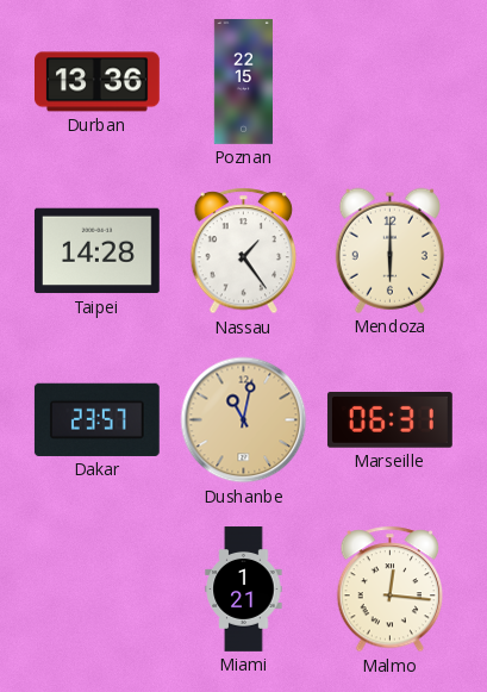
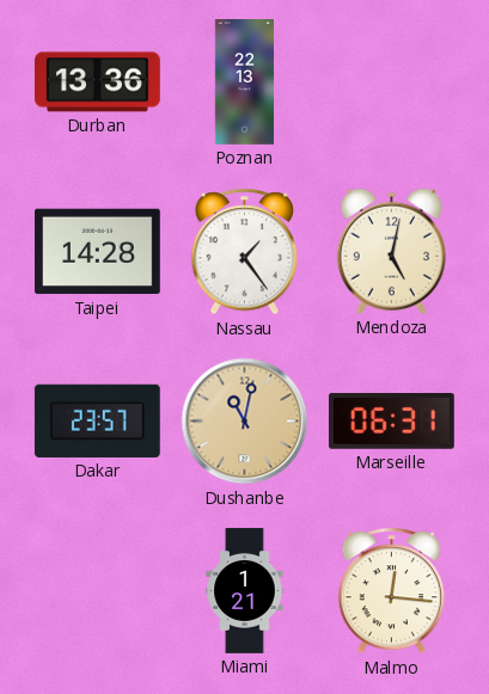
Poznan: 22:15 -> 22:13 (244, 82)
Mendoza: 6:00 -> 5:02 (391, 251)
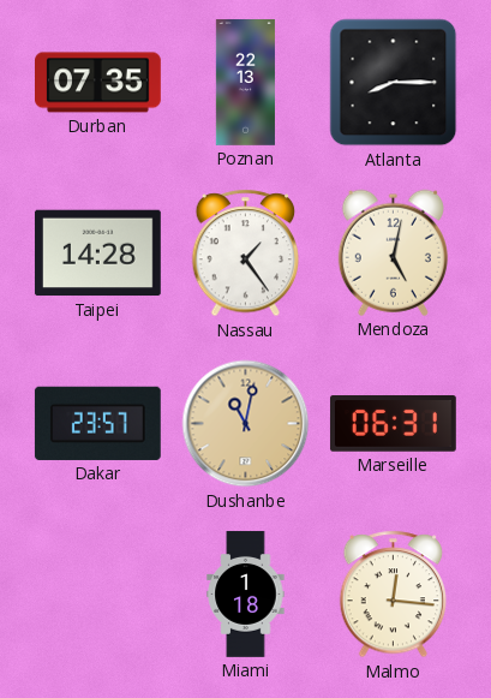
Durban: 13:36 -> 07:35 (98, 83)
Atlanta: none -> 8:15 (394, 83)
Miami: 1:21 -> 1:18 (246, 595)
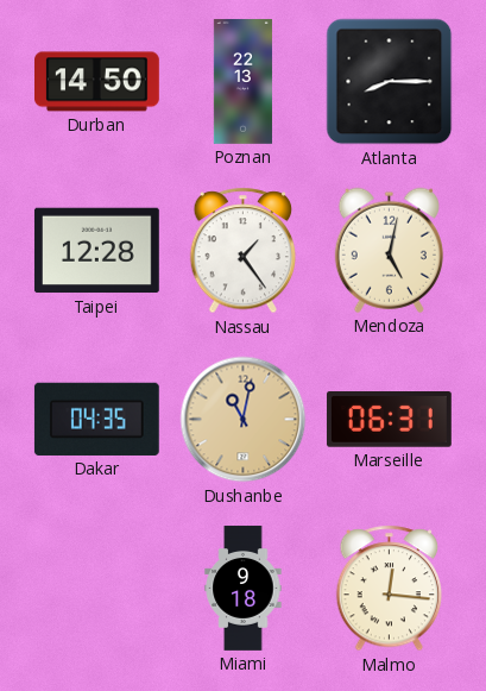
Durban: 07:35 -> 14:50 (97, 82)
Taipei: 14:28 -> 12:28 (96, 251)
Dakar: 23:57 -> 04:35 (96, 419)
Miami: 1:18 -> 9:18 (244, 589)
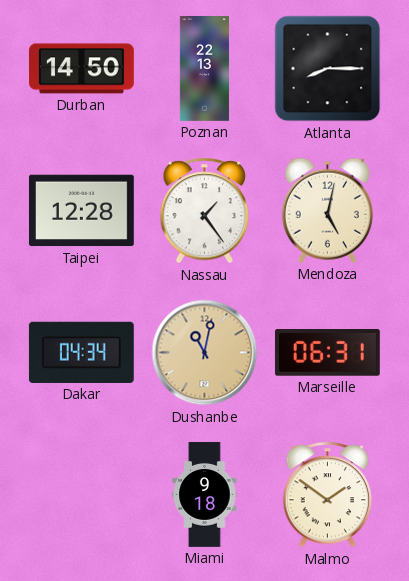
Dakar: 04:35 -> 04:34 (81, 352)
Malmo: 12:16 -> 1:51 (328, 495)
